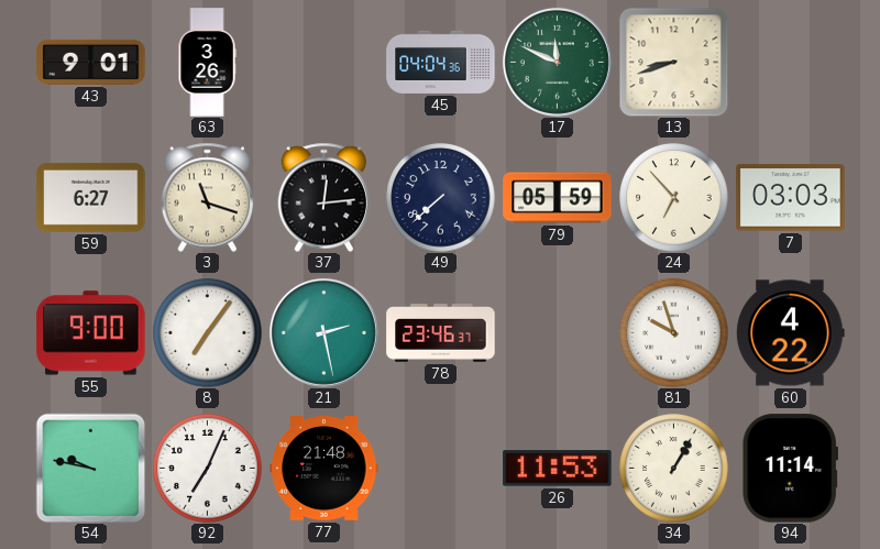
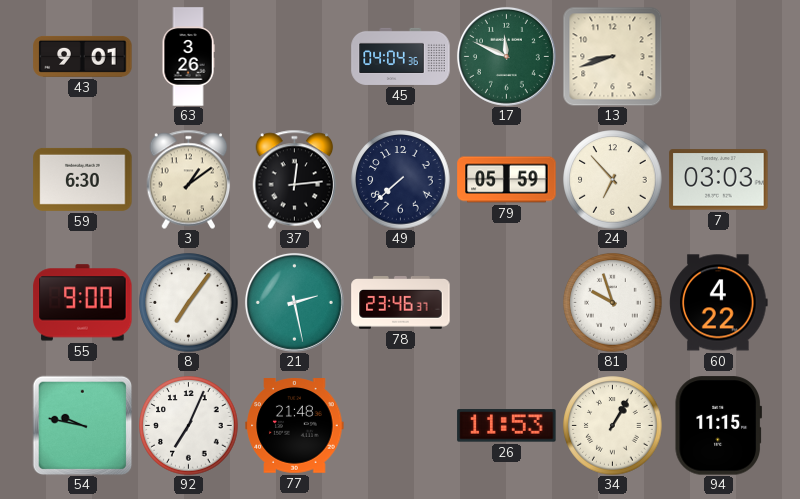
59: 6:27 -> 6:30 (83, 179)
3: 11:18 -> 1:09 (189, 179)
94: 11:14 -> 11:15 (718, 426)
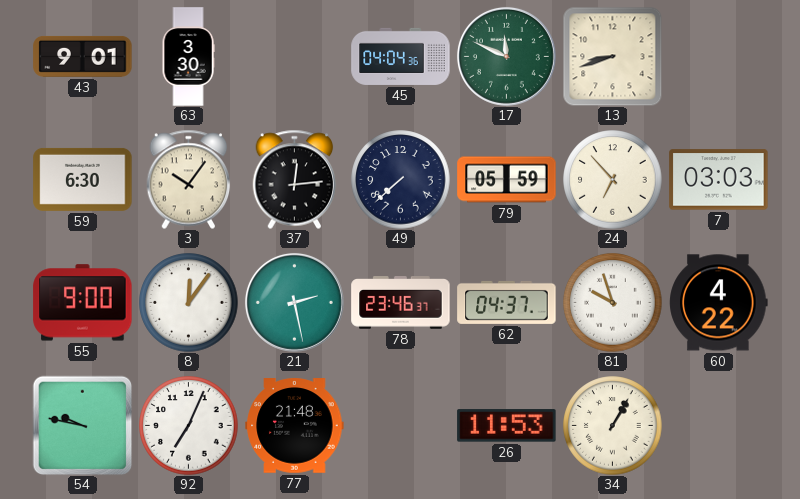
63: 3:26 -> 3:30 (188, 57)
3: 1:09 -> 10:06 (189, 179)
8: 7:06 -> 12:06 (189, 303)
62: none -> 04:37 (507, 302)
94: 11:15 -> none (718, 426)
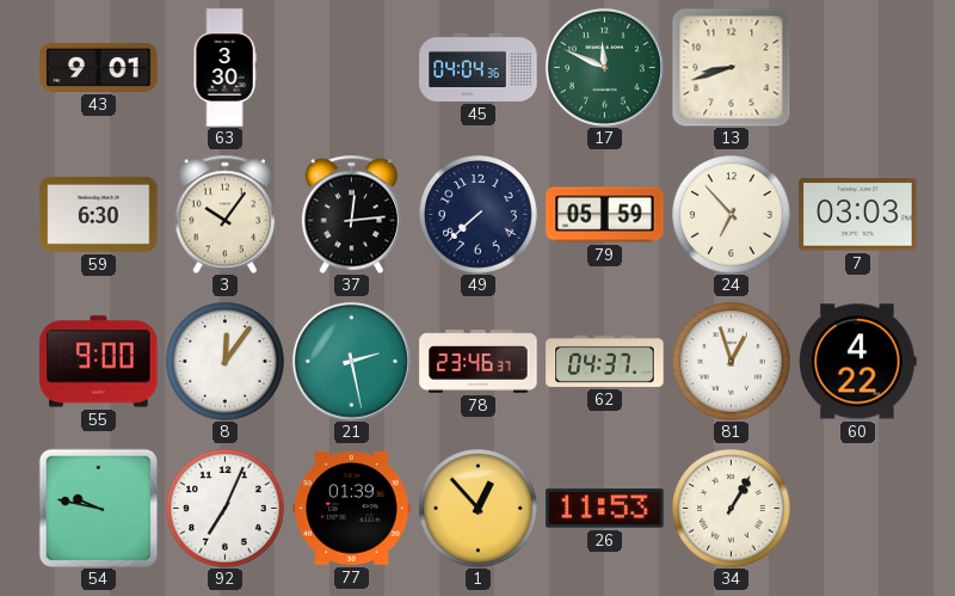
81: 9:57 -> 12:57 (732, 362)
77: 21:48 -> 01:39 (352, 509)
1: none -> 12:53 (479, 509)
